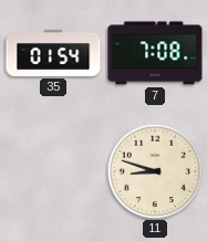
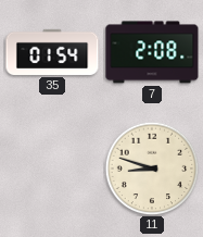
7: 7:08 -> 2:08 (152, 52)
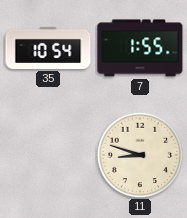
35: 01:54 -> 10:54 (48, 48)
7: 2:08 -> 1:55 (140, 48)
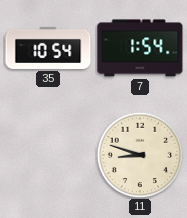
7: 1:55 -> 1:54 (140, 48)
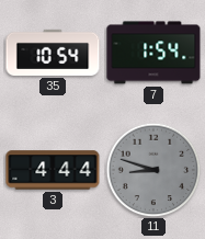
3: none -> 4:44 (53, 170)
11 dial: cream -> grey (153, 170)
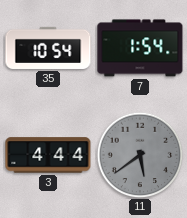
11: 8:48 -> 5:39 (140, 155)
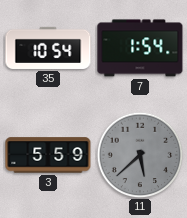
3: 4:44 -> 5:59 (48, 155)
11: 5:39 -> 5:38 (140, 155)
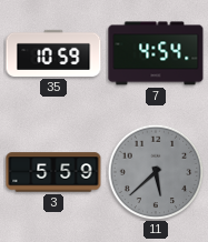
35: 10:54 -> 10:59 (53, 53)
7: 1:54 -> 4:54 (156, 53)
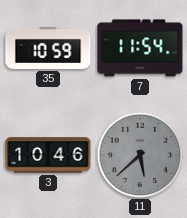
7: 4:54 -> 11:54 (140, 48)
3: 5:59 -> 10:46 (48, 155)
